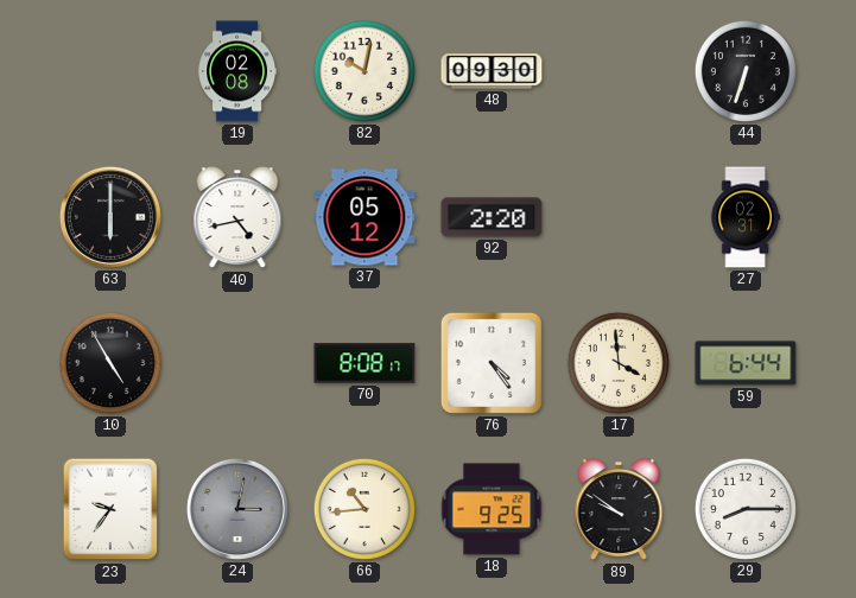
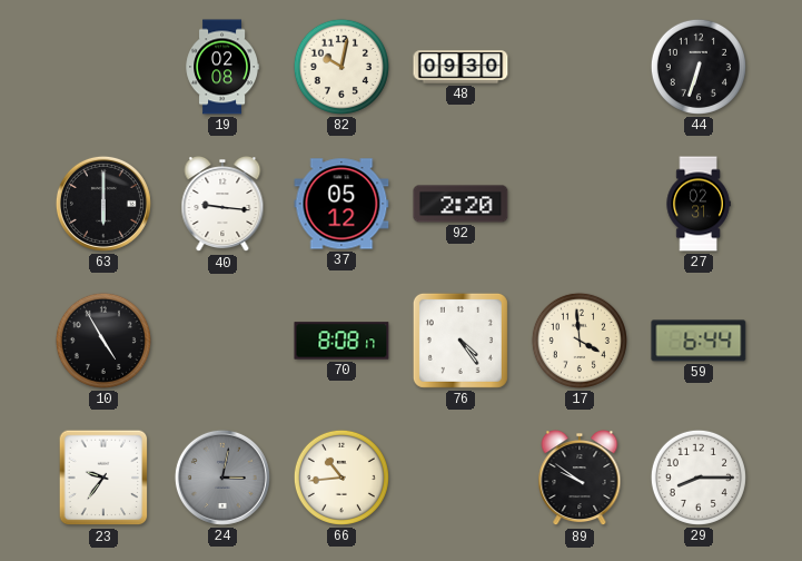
40: 4:43 -> 9:16 (222, 205)
18: 9:25 -> none (492, 509)
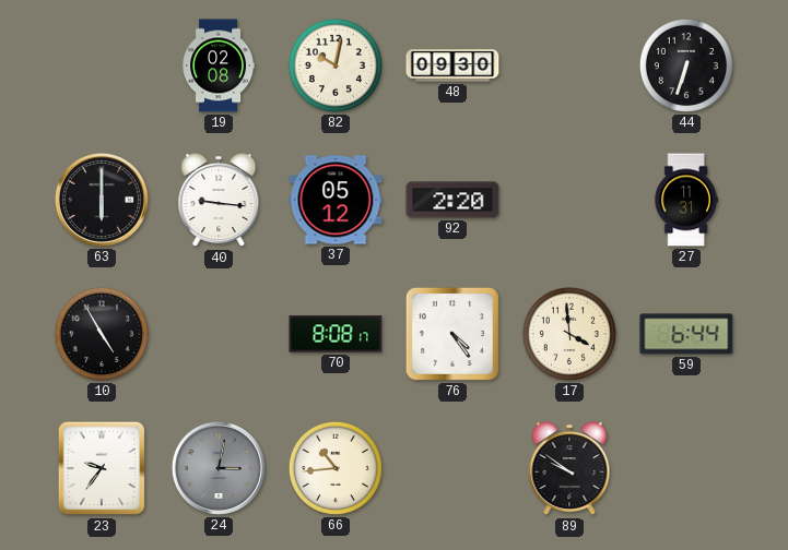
27: 02:31 -> 11:31 (686, 200)
29: 8:15 -> none (699, 478)
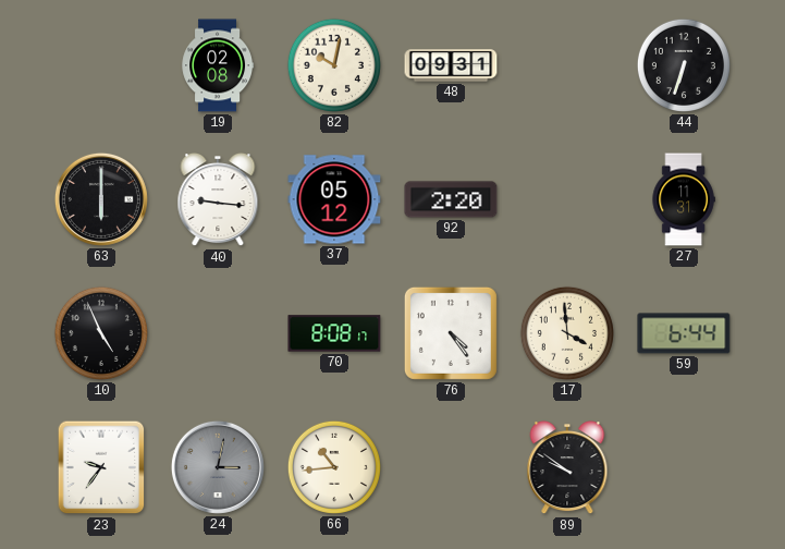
48: 09:30 -> 09:31 (451, 65)
10: 4:55 -> 4:56 (101, 333)
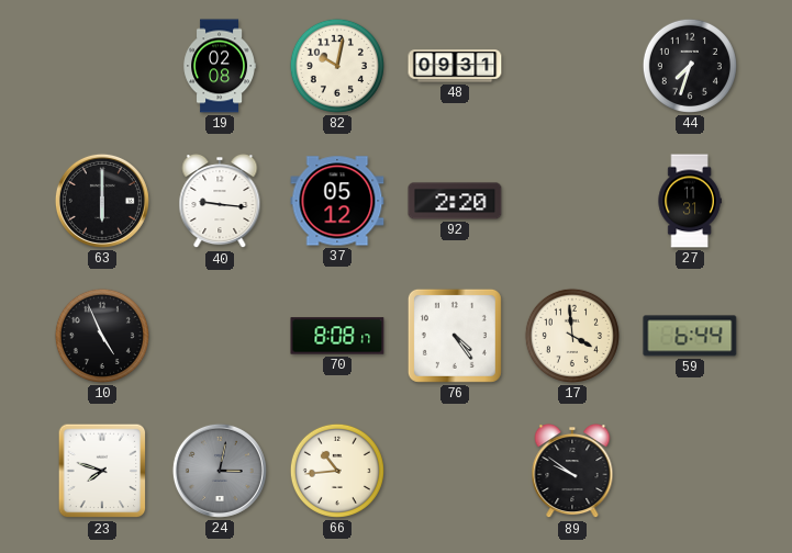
44: 6:33 -> 7:33 (690, 66)
23: 9:36 -> 7:48 (102, 471)
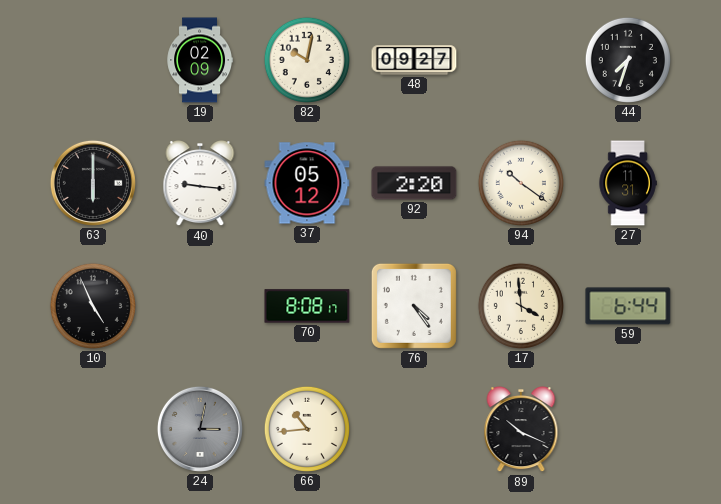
19: 02:08 -> 02:09 (200, 60)
48: 09:31 -> 09:27 (414, 60)
94: none -> 10:21 (521, 183)
23: 7:48 -> none (102, 471)
89: 9:51 -> 10:19 (521, 430)
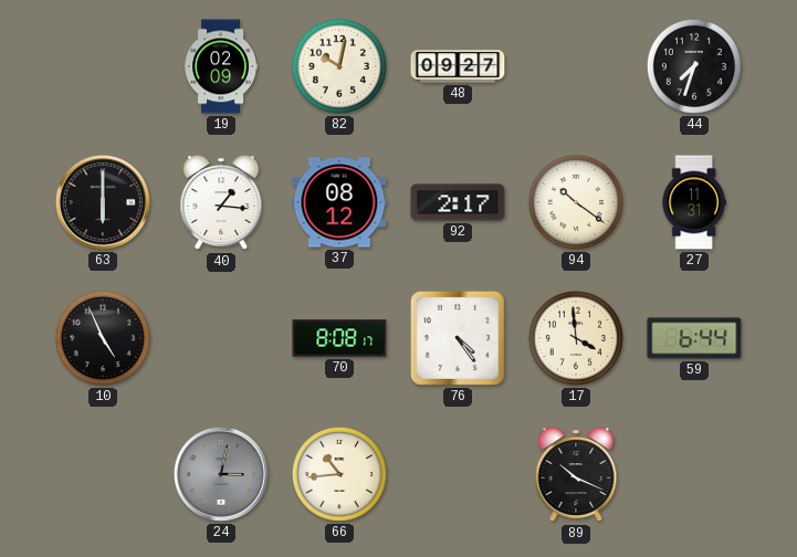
40: 9:16 -> 1:16 (221, 203)
37: 05:12 -> 08:12 (339, 202)
92: 2:20 -> 2:17 (458, 202)
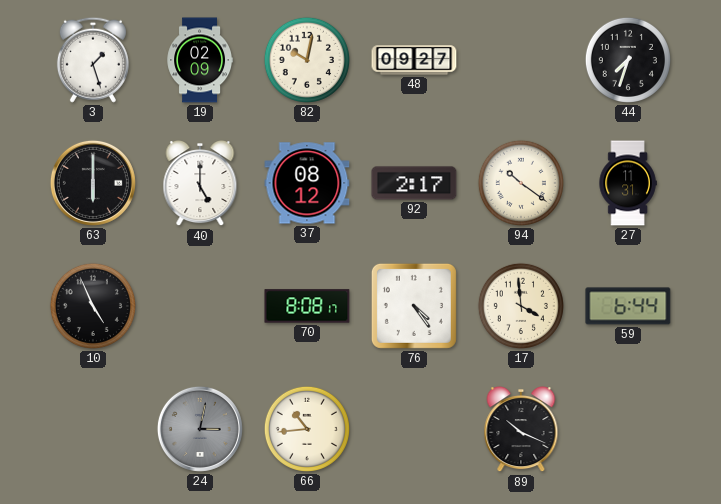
3: none -> 1:27 (93, 60)
40: 1:16 -> 5:00 (200, 184)
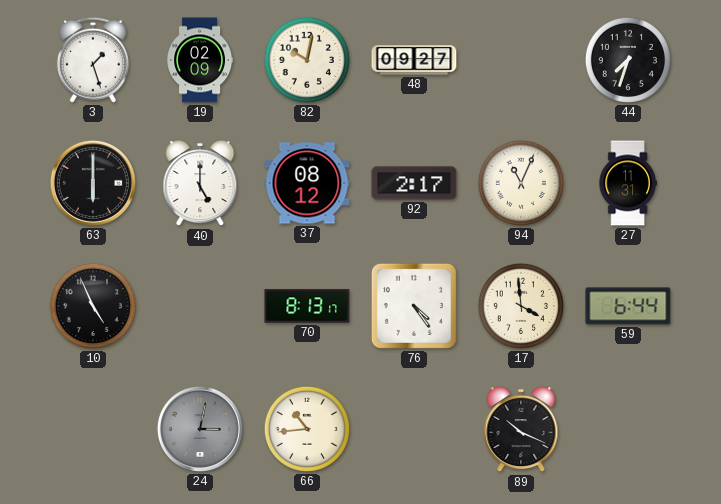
94: 10:21 -> 11:04 (521, 183)
70: 8:08 -> 8:13 (307, 306)
